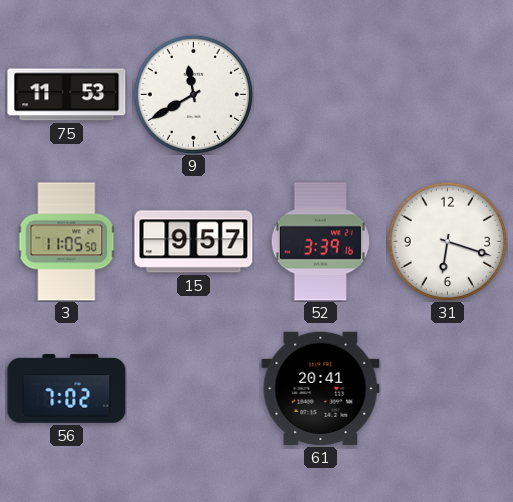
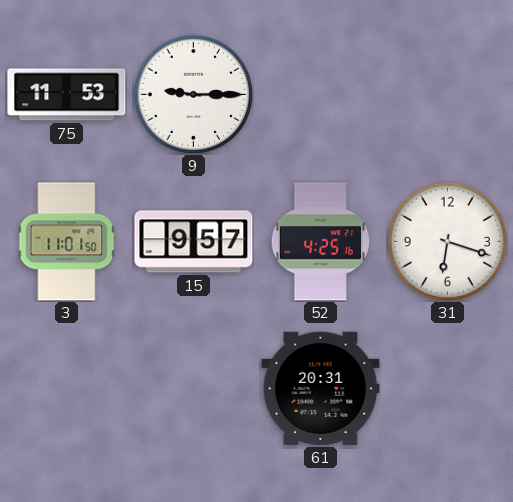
9: 11:40 -> 9:15 (193, 94)
3: 11:05 -> 11:01 (67, 242)
52: 3:39 -> 4:25 (320, 242)
56: 7:02 -> none (67, 389)
61: 20:41 -> 20:31 (321, 388)
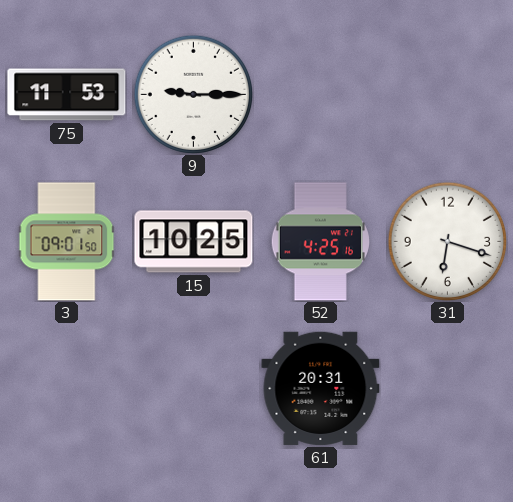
3: 11:01 -> 09:01 (67, 242)
15: 9:57 -> 10:25 (194, 242)
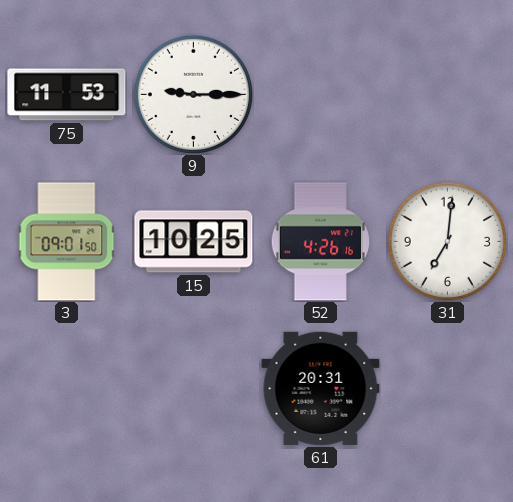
52: 4:25 -> 4:26 (320, 242)
31: 6:18 -> 7:01 (447, 241)
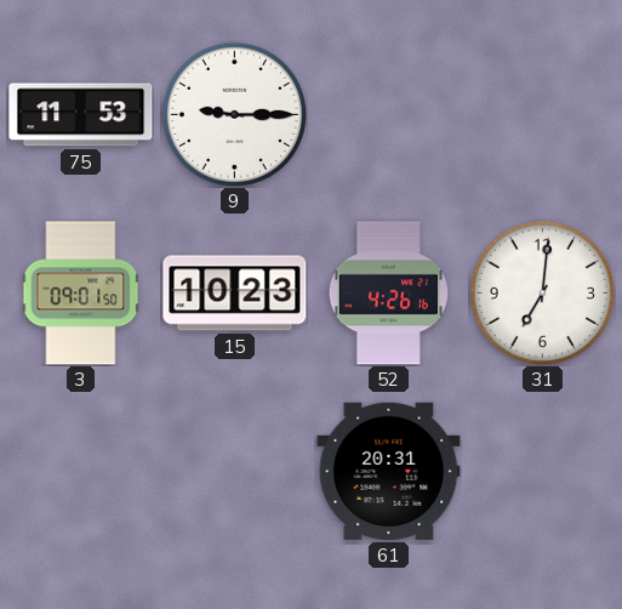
15: 10:25 -> 10:23 (235, 294)
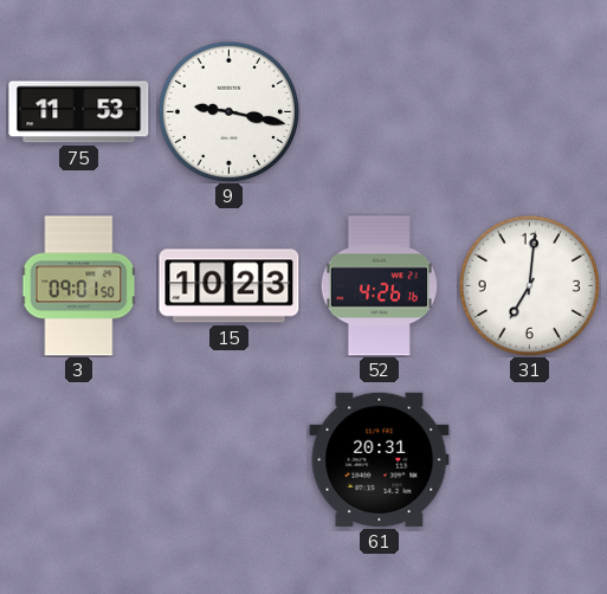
9: 9:15 -> 9:17 (228, 111)
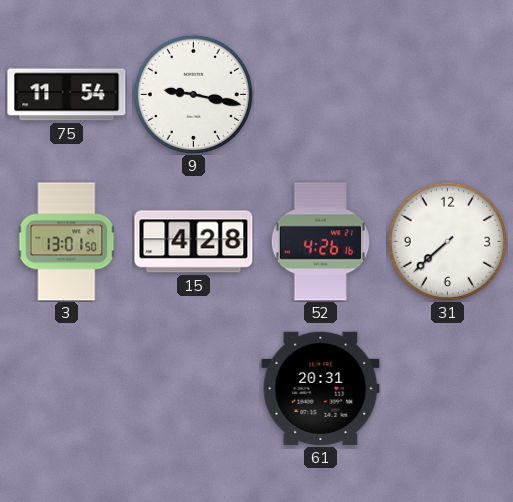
75: 11:53 -> 11:54 (67, 95)
3: 09:01 -> 13:01 (67, 242)
15: 10:23 -> 4:28 (194, 242)
31: 7:01 -> 7:38 (447, 241)
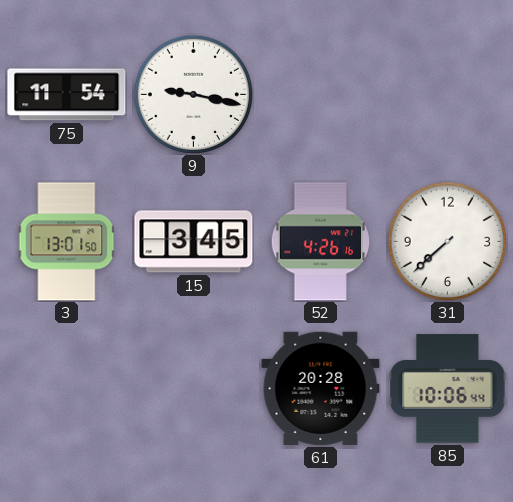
15: 4:28 -> 3:45 (194, 242)
61: 20:31 -> 20:28 (321, 388)
85: none -> 10:06 (448, 389)
